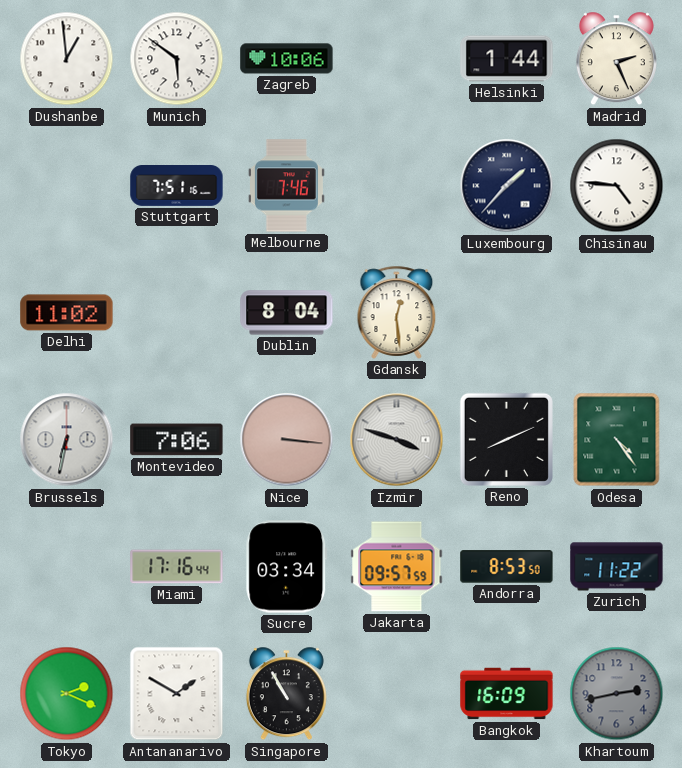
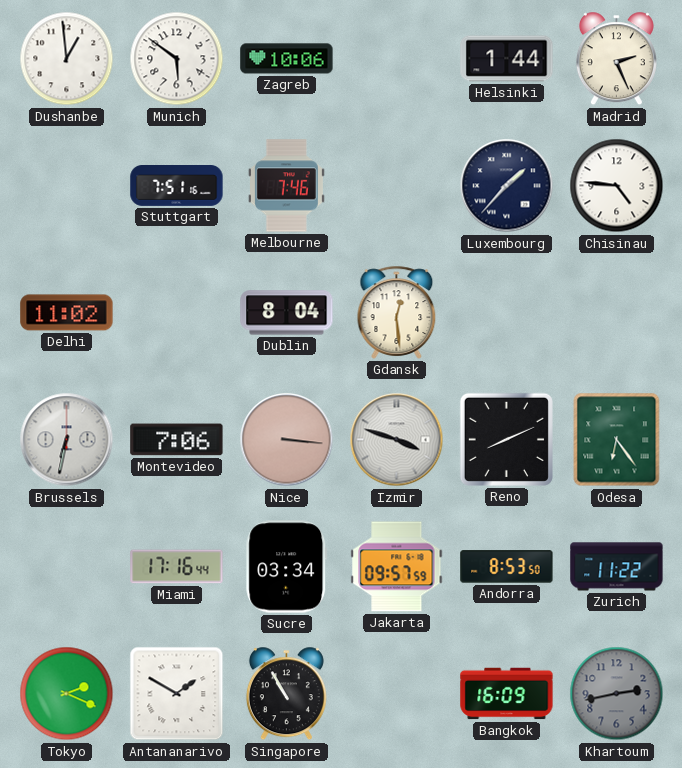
Odesa: 4:24 -> 6:24 (617, 440)
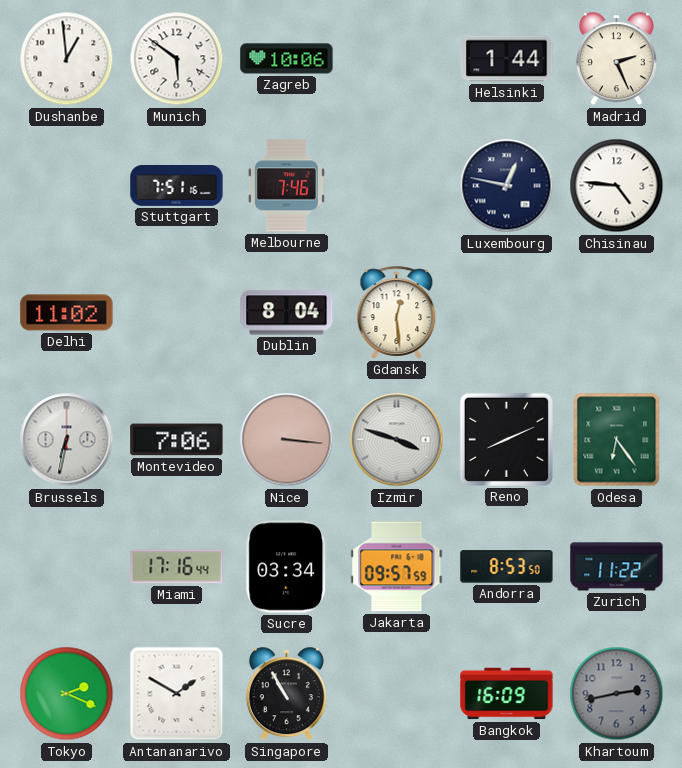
Luxembourg: 1:37 -> 12:47 (507, 186)
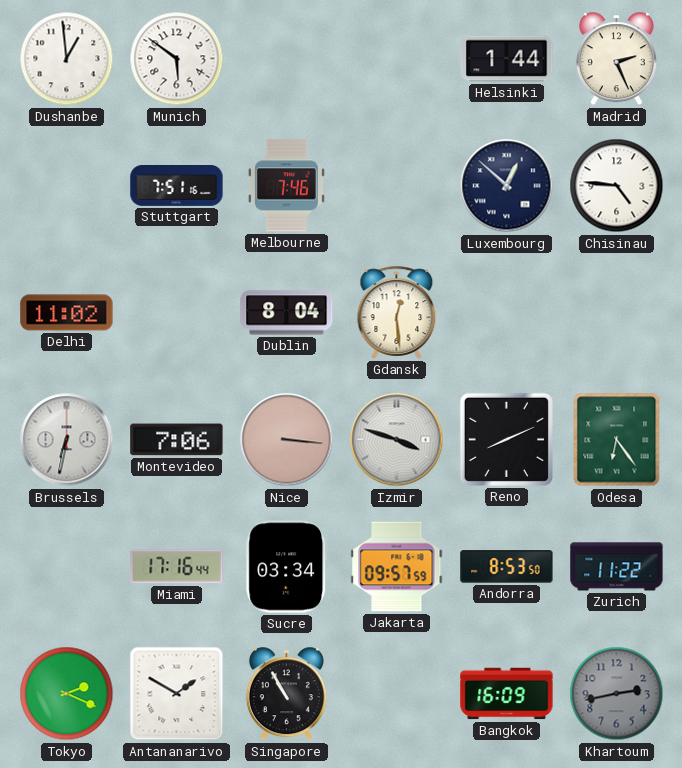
Zagreb: 10:06 -> none (287, 59)
Luxembourg: 12:47 -> 12:52 (507, 186)
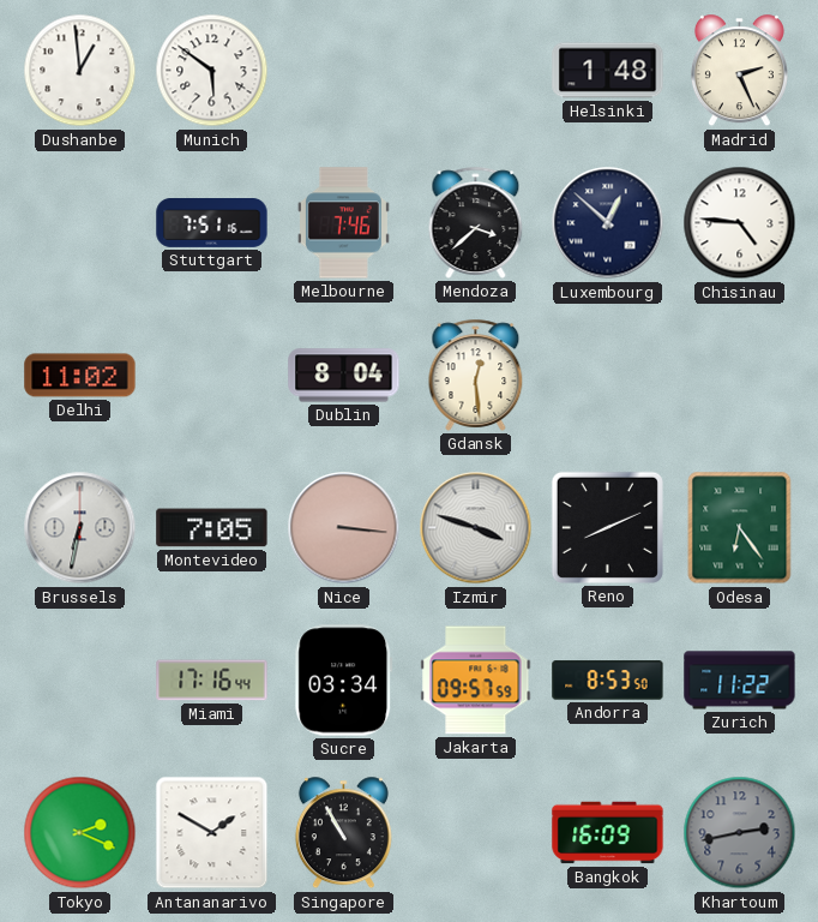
Helsinki: 1:44 -> 1:48 (608, 71)
Mendoza: none -> 3:38 (476, 222)
Montevideo: 7:06 -> 7:05 (212, 528)
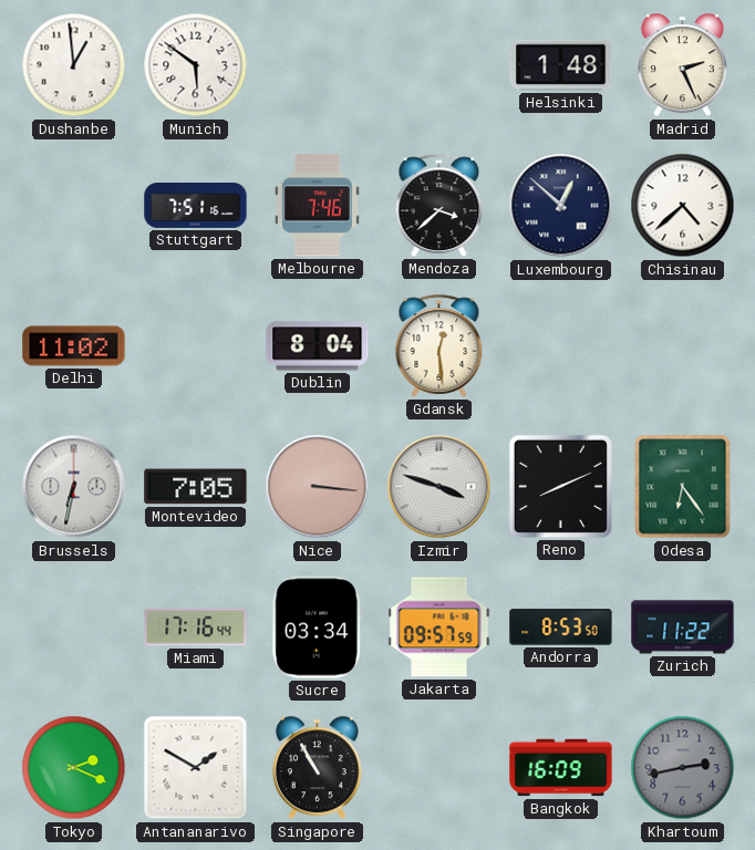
Chisinau: 4:46 -> 4:38 (683, 206)
